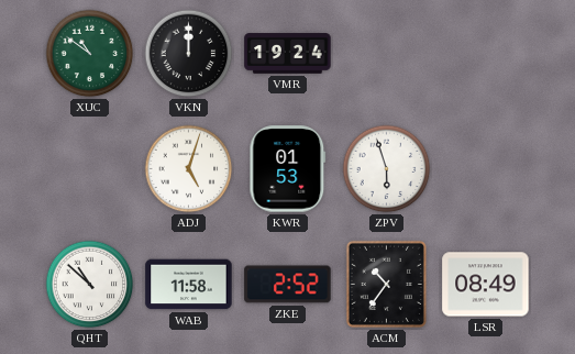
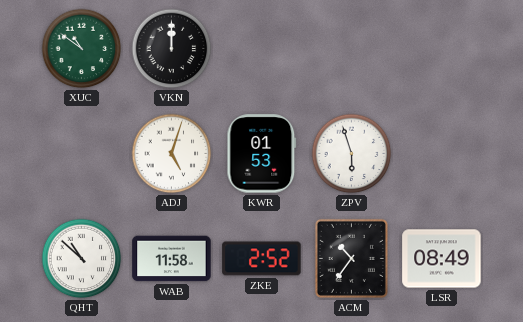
VMR: 19:24 -> none (288, 54)
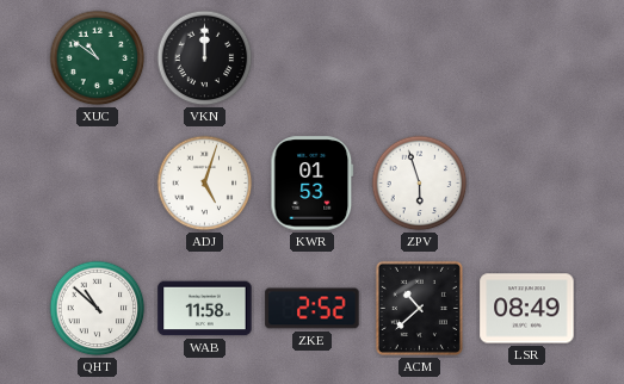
ACM: 10:36 -> 10:38 (419, 308)
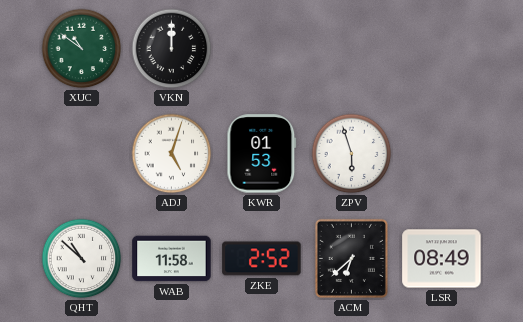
ACM: 10:38 -> 6:38 (351, 258)
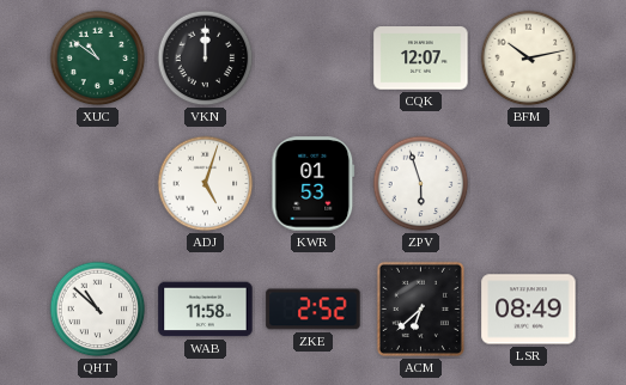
CQK: none -> 12:07 (421, 59)
BFM: none -> 10:13 (529, 59)
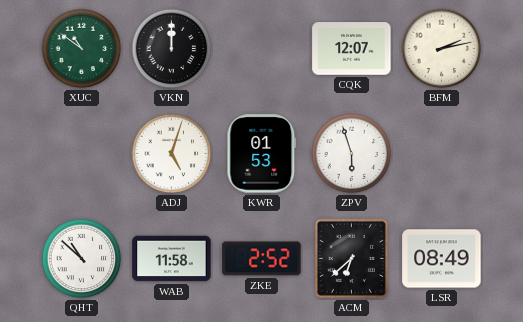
BFM: 10:13 -> 2:13 (442, 49)
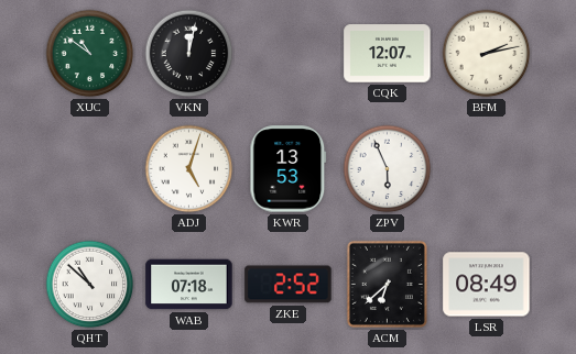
VKN: 12:00 -> 12:02 (189, 54)
KWR: 01:53 -> 13:53 (289, 169)
ZPV: 5:57 -> 5:56 (388, 169)
WAB: 11:58 -> 07:18 (189, 285)
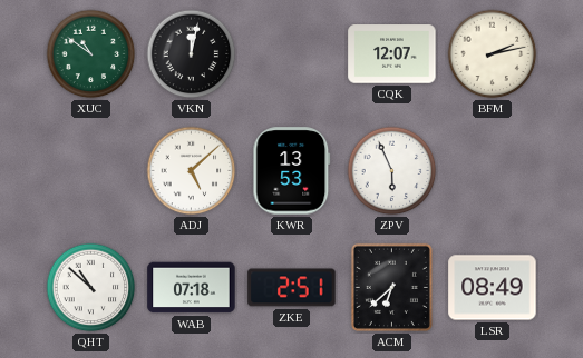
ADJ: 5:03 -> 5:08 (192, 171)
ZKE: 2:52 -> 2:51 (292, 288)
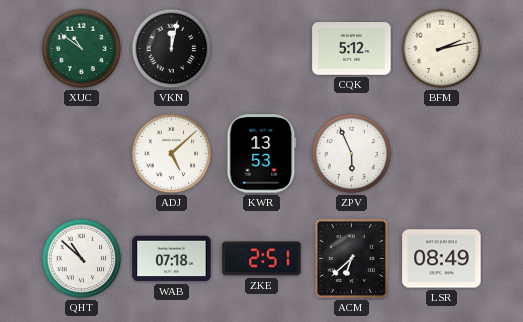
CQK: 12:07 -> 5:12 (352, 49)
